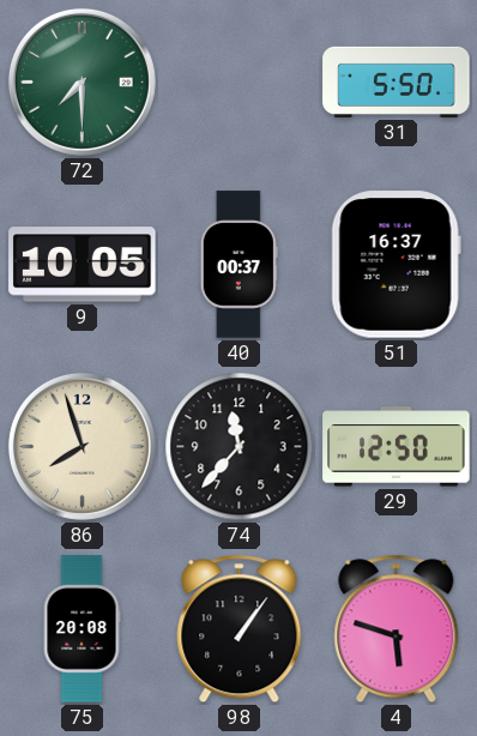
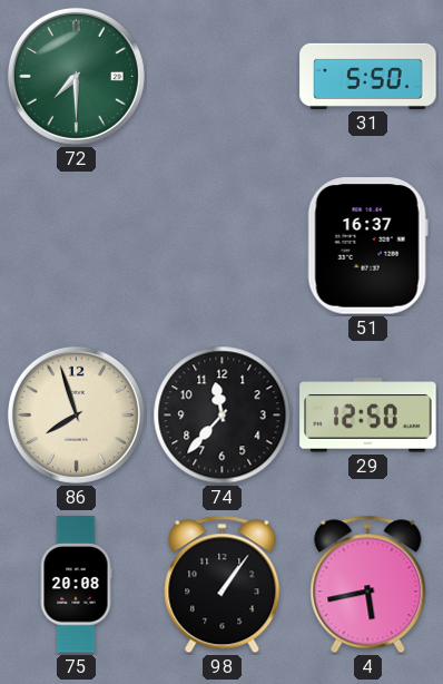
9: 10:05 -> none (83, 265)
40: 00:37 -> none (238, 265)
4: 5:48 -> 5:43 (368, 585)
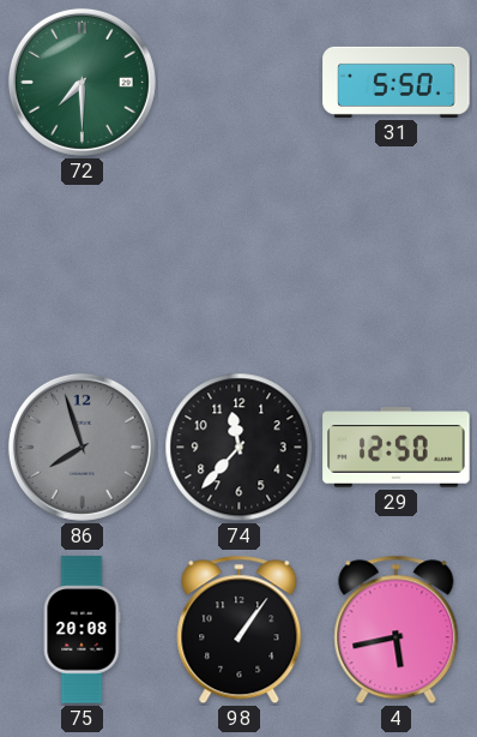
51: 16:37 -> none (367, 246)
86 dial: cream -> grey (81, 447)
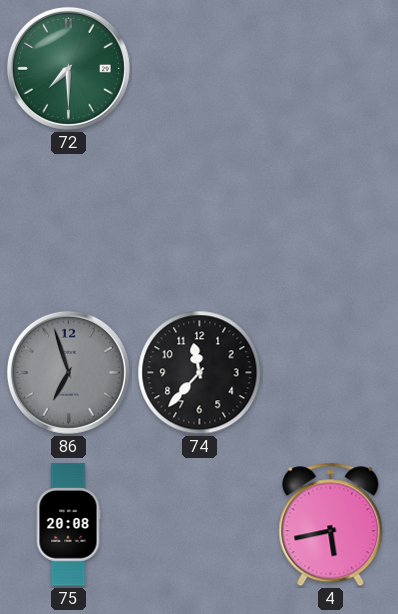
31: 5:50 -> none (397, 82)
86: 7:57 -> 6:57 (68, 372)
29: 12:50 -> none (397, 448)
98: 1:06 -> none (240, 630)
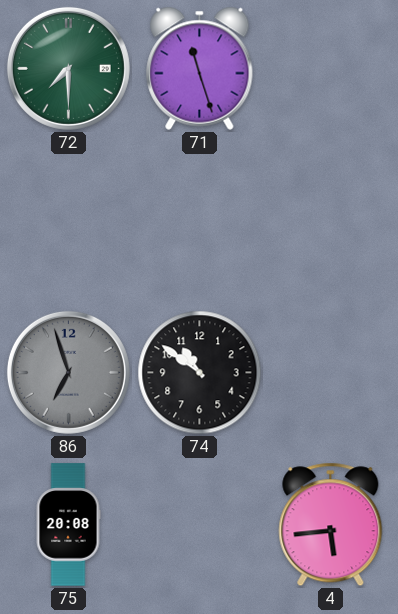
71: none -> 11:27 (200, 68)
74: 11:37 -> 10:51 (200, 373)
4: 5:43 -> 5:44 (331, 525)
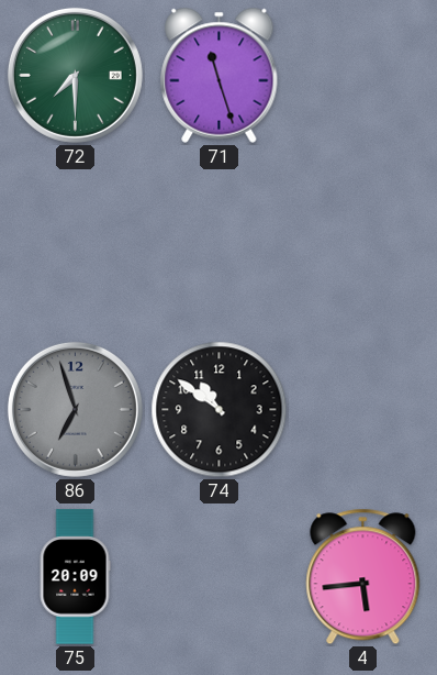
75: 20:08 -> 20:09 (75, 577)
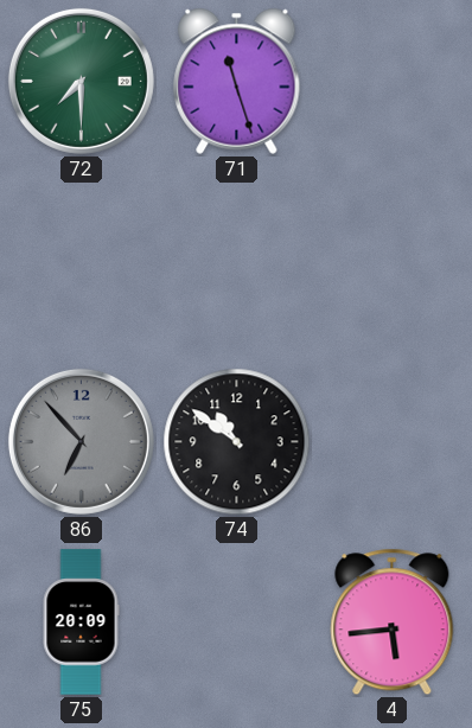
86: 6:57 -> 6:53 (81, 441)
